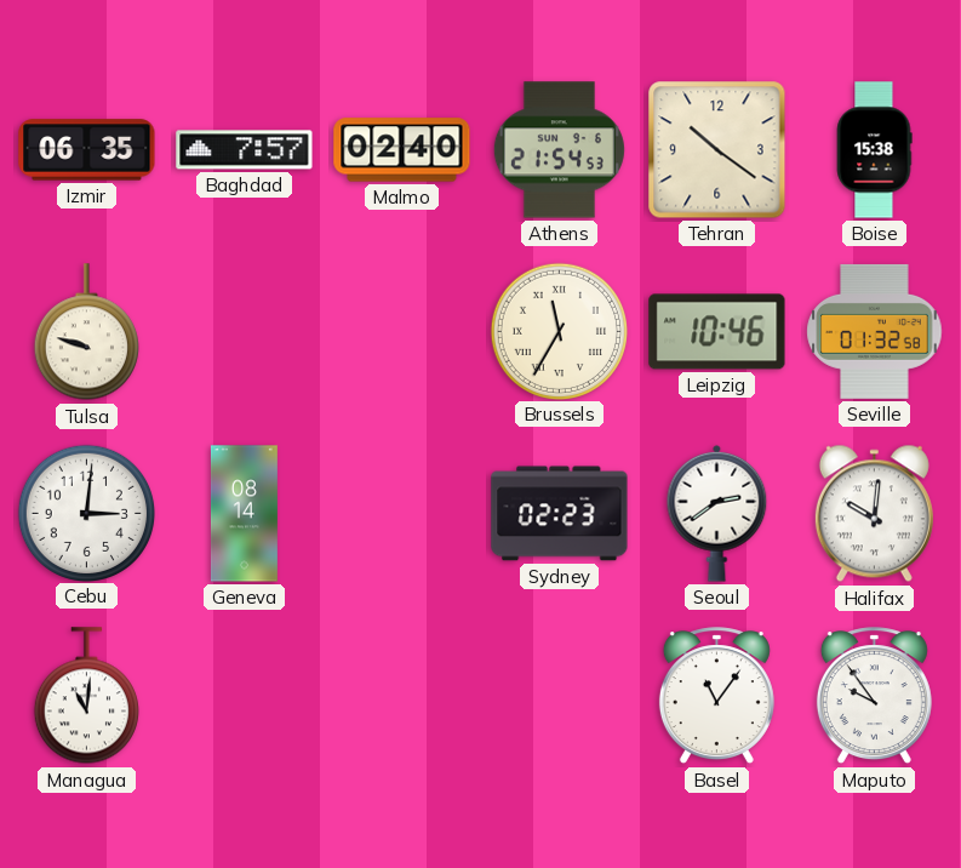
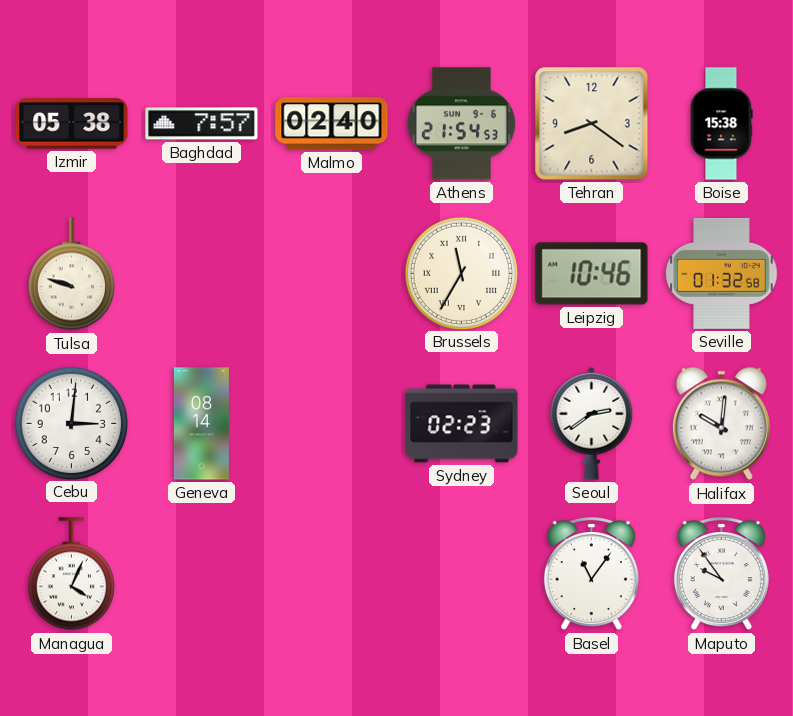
Izmir: 06:35 -> 05:38 (72, 124)
Tehran: 10:21 -> 8:21 (592, 124)
Managua: 11:01 -> 4:04 (71, 574)
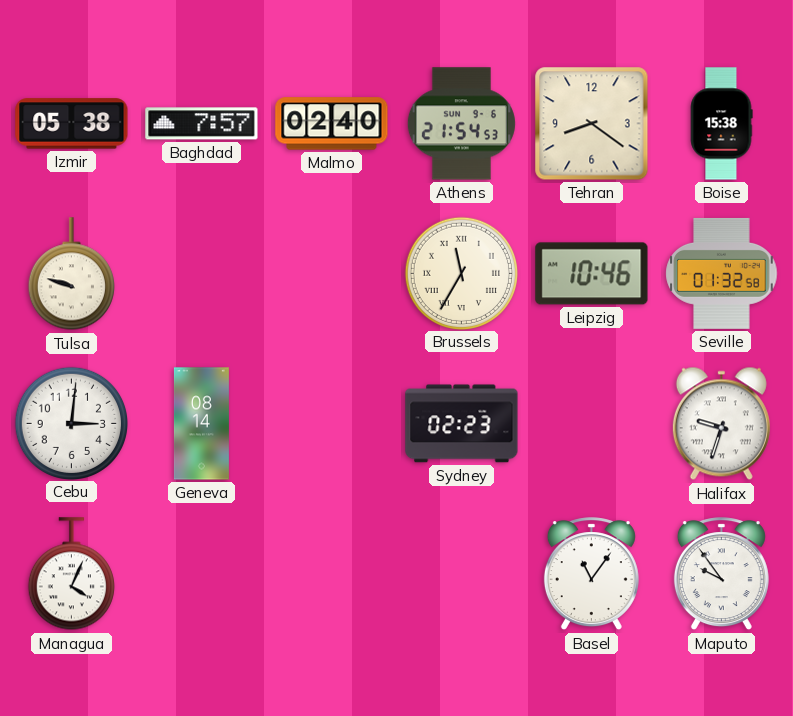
Seoul: 2:39 -> none (592, 423)
Halifax: 10:01 -> 9:33 (721, 424)
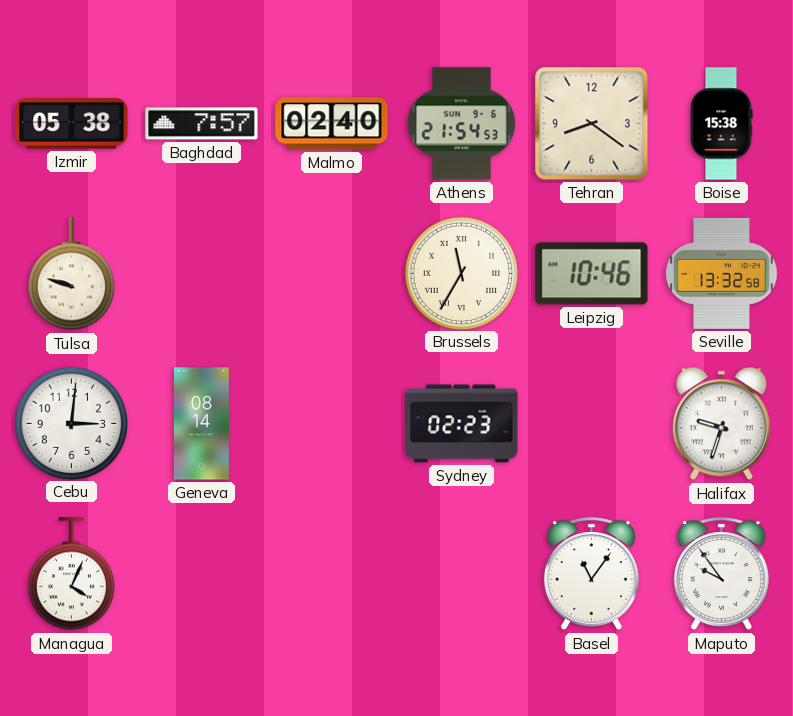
Seville: 01:32 -> 13:32 (722, 273)
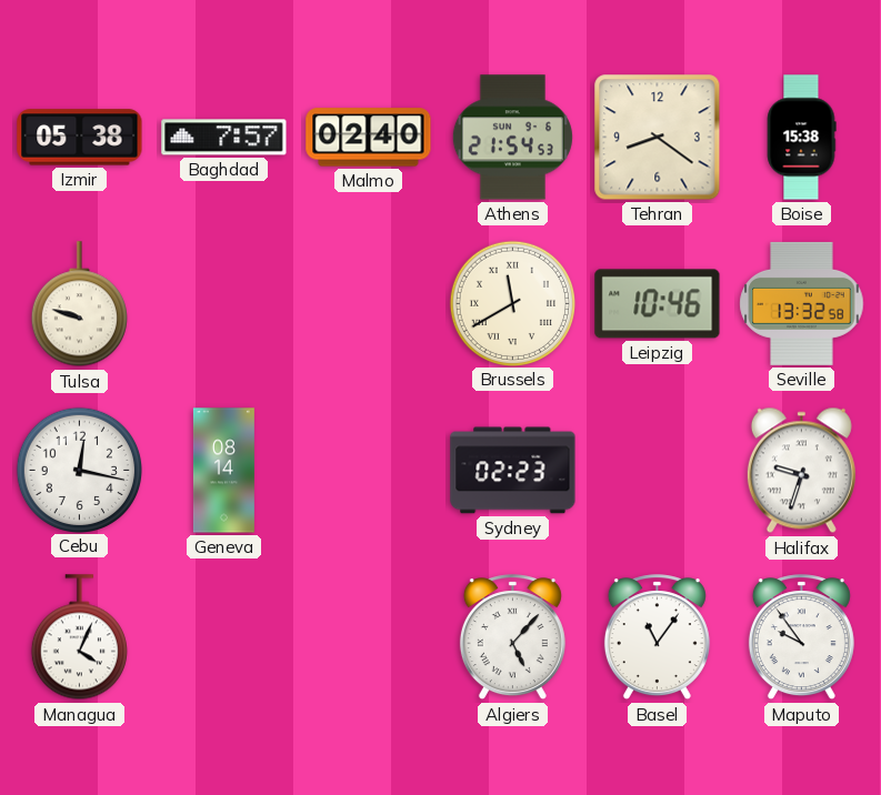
Brussels: 11:35 -> 11:40 (512, 303)
Cebu: 3:01 -> 12:17 (79, 470)
Algiers: none -> 5:07 (512, 637)
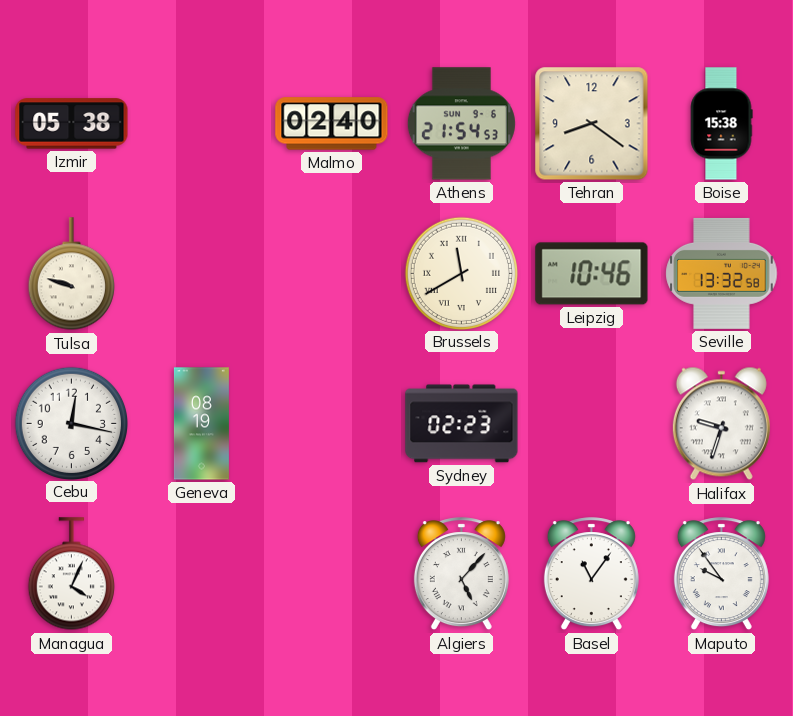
Baghdad: 7:57 -> none (224, 138)
Geneva: 08:14 -> 08:19 (201, 424)
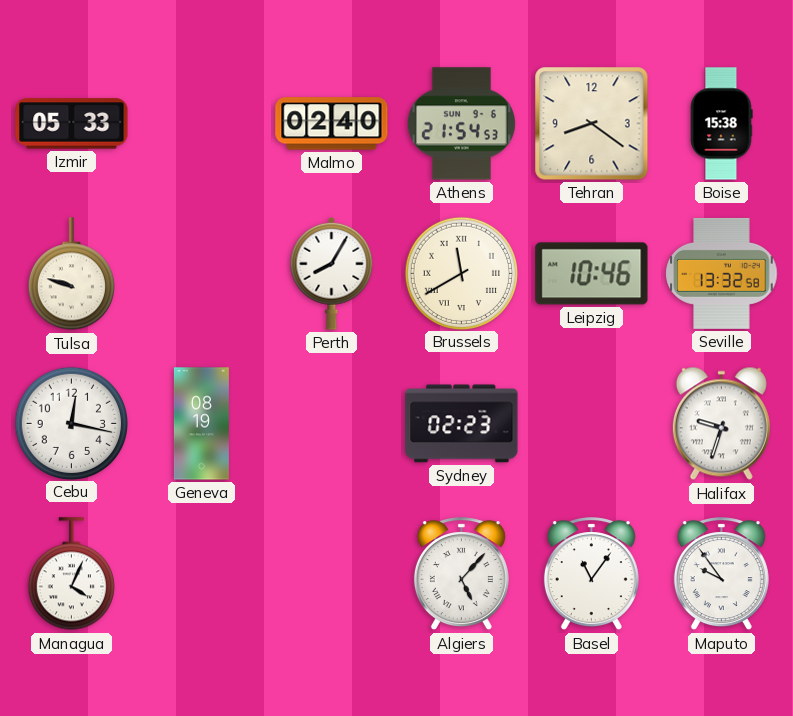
Izmir: 05:38 -> 05:33 (72, 124)
Perth: none -> 8:05 (332, 273)
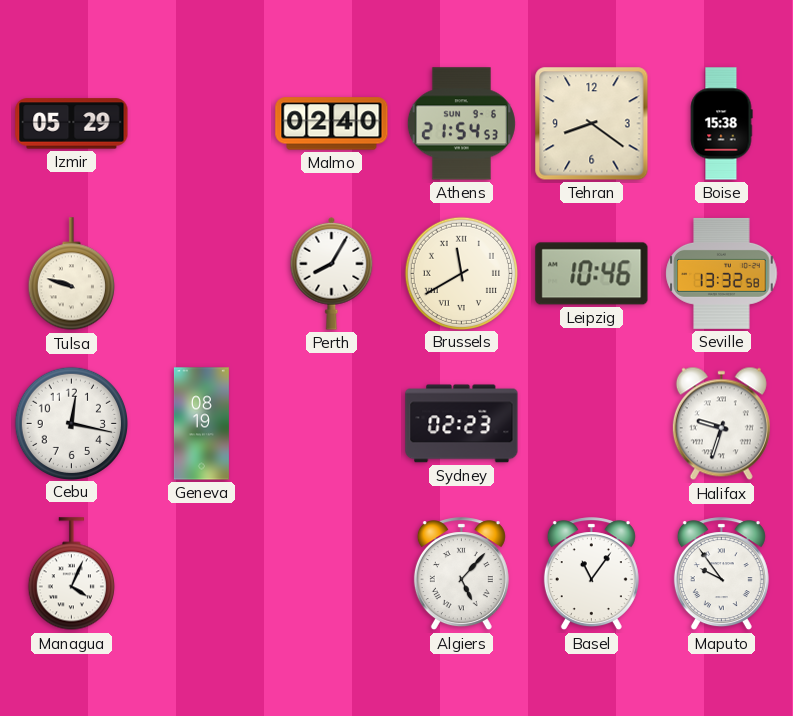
Izmir: 05:33 -> 05:29 (72, 124)
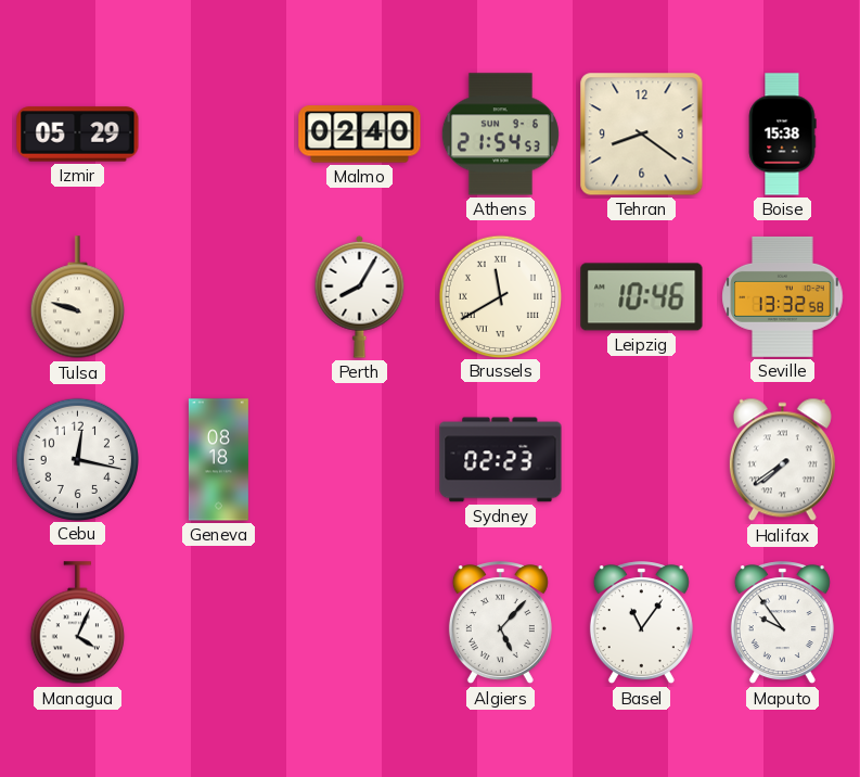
Geneva: 08:19 -> 08:18 (218, 460)
Halifax: 9:33 -> 7:39 (782, 460)
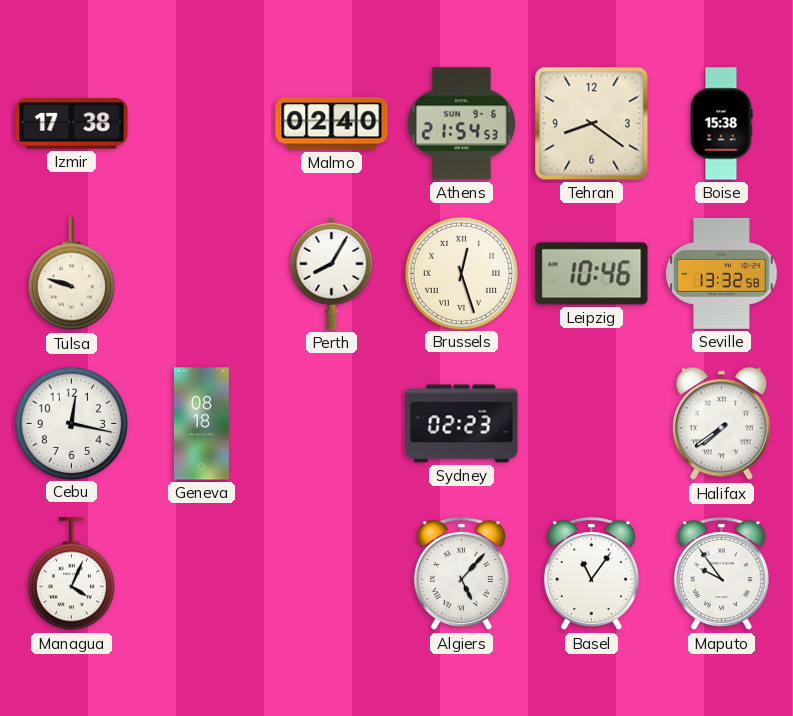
Izmir: 05:29 -> 17:38 (72, 124)
Brussels: 11:40 -> 12:27 (461, 273)
